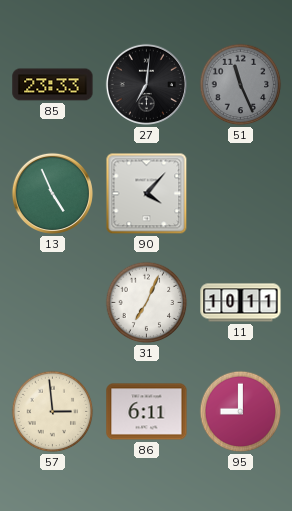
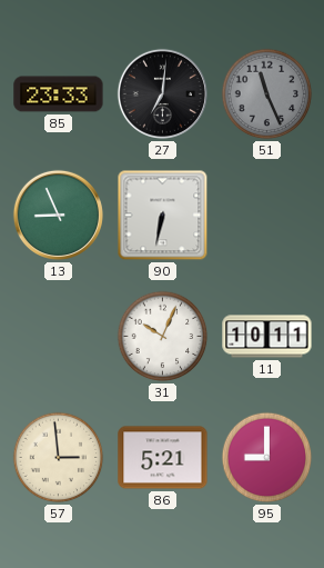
13: 4:56 -> 8:56 (58, 215)
90: 4:07 -> 6:32 (163, 216)
31: 7:04 -> 10:04 (163, 337)
86: 6:11 -> 5:21 (163, 458)
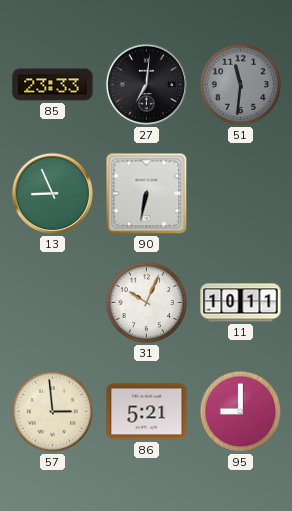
51: 11:26 -> 11:31 (241, 85)
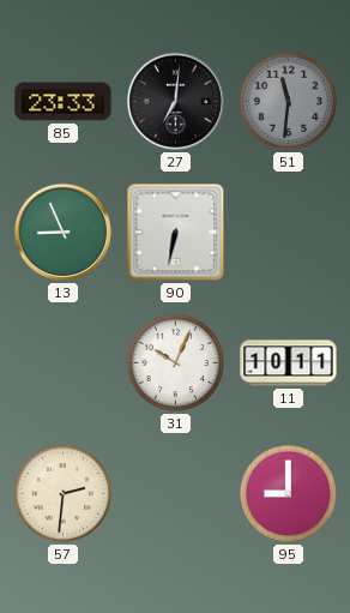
57: 2:59 -> 2:31 (64, 494)
86: 5:21 -> none (147, 412)
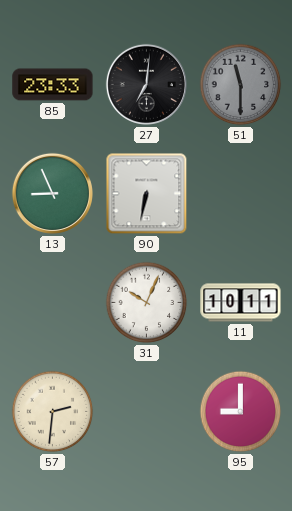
51: 11:31 -> 11:30 (241, 85)
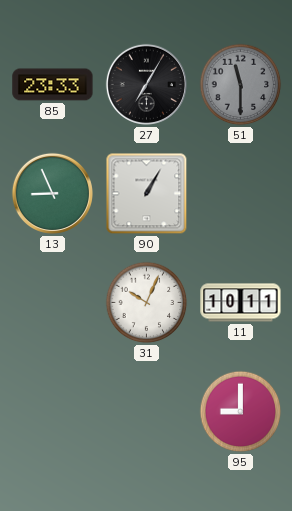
27: 7:01 -> 7:05 (146, 84)
90: 6:32 -> 1:05 (147, 194)
57: 2:31 -> none (53, 412)
